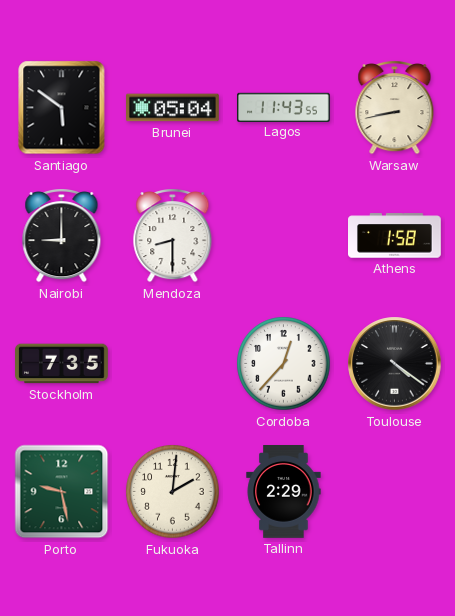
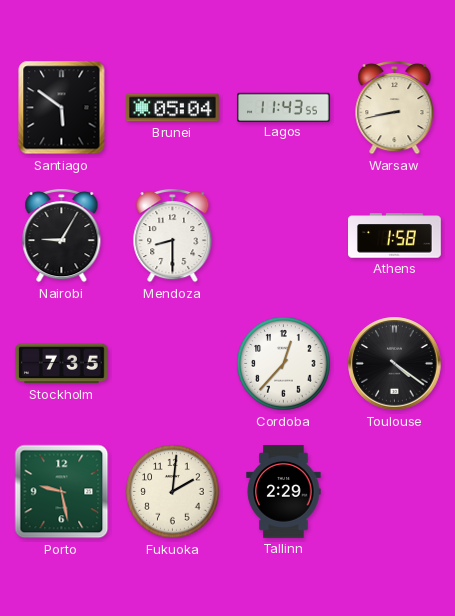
Nairobi: 9:00 -> 9:05 (62, 236)
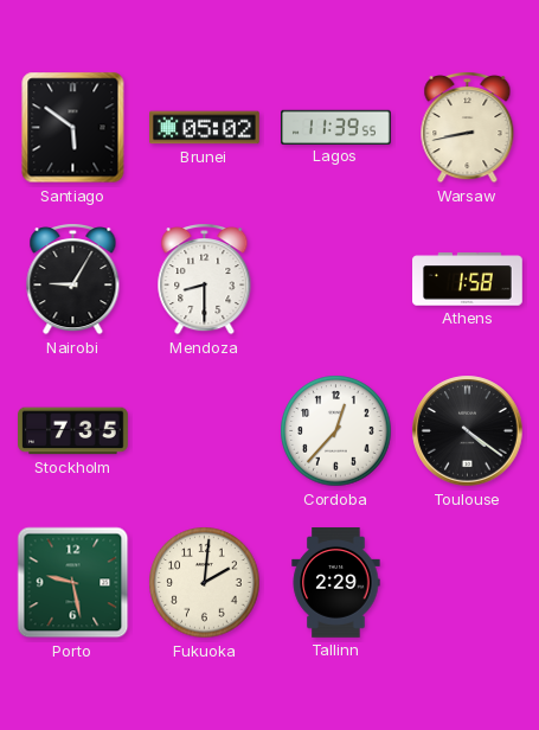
Brunei: 05:04 -> 05:02 (205, 128)
Lagos: 11:43 -> 11:39 (336, 127)
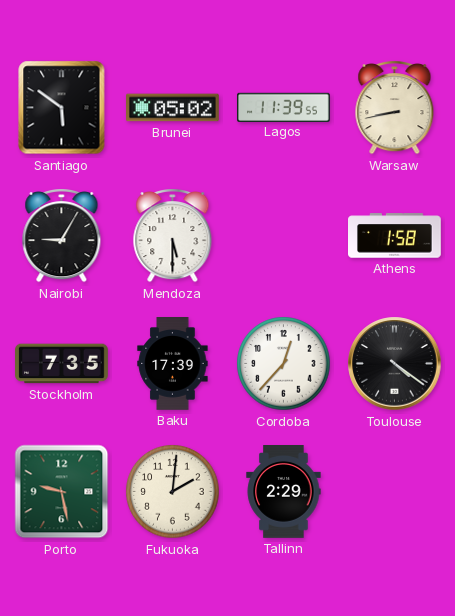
Mendoza: 8:30 -> 5:30 (173, 236)
Baku: none -> 17:39 (173, 364)
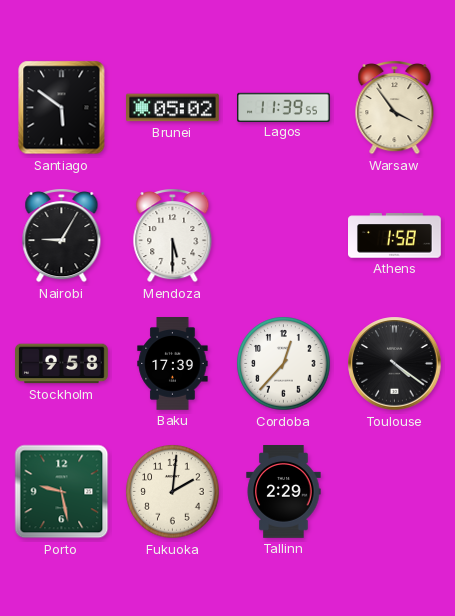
Warsaw: 8:43 -> 3:54 (395, 108)
Stockholm: 7:35 -> 9:58 (62, 364)
